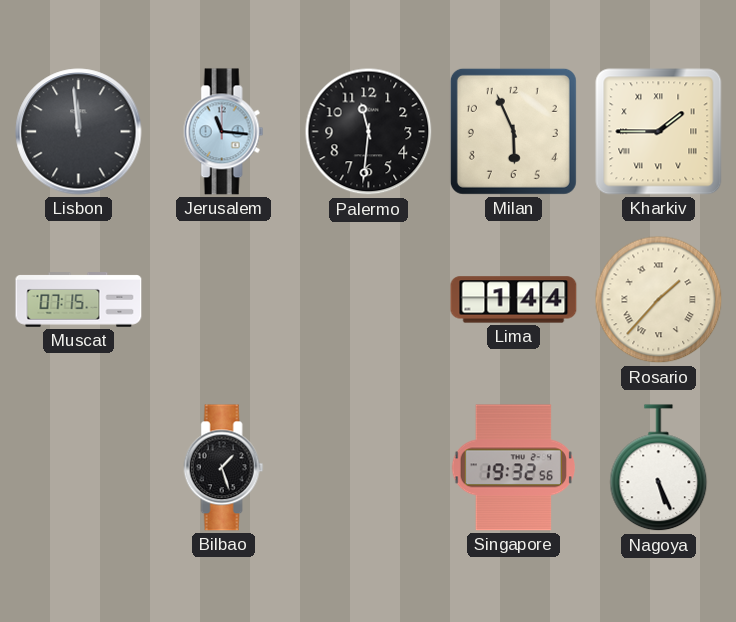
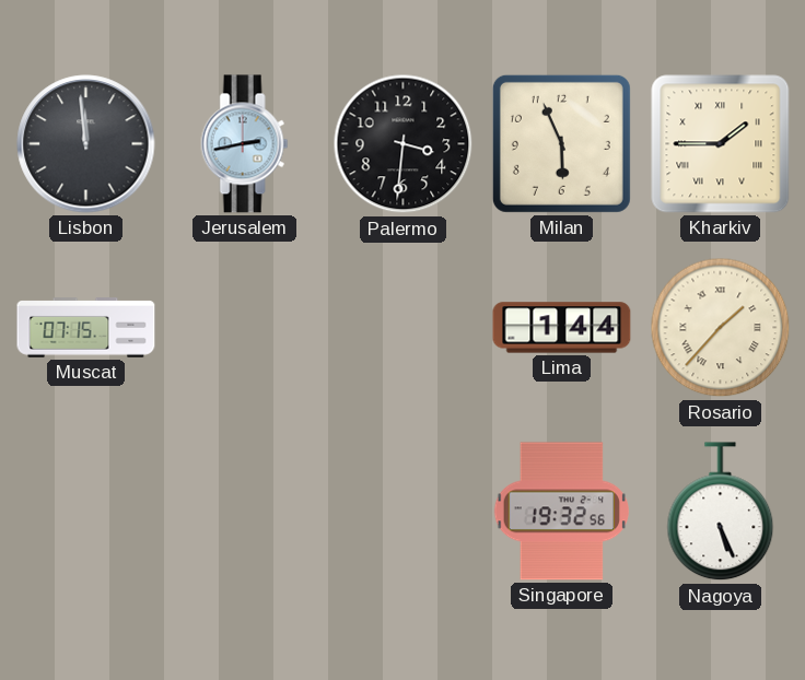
Jerusalem: 11:16 -> 2:43 (245, 144)
Palermo: 11:31 -> 3:31 (404, 144)
Bilbao: 1:27 -> none (224, 468)
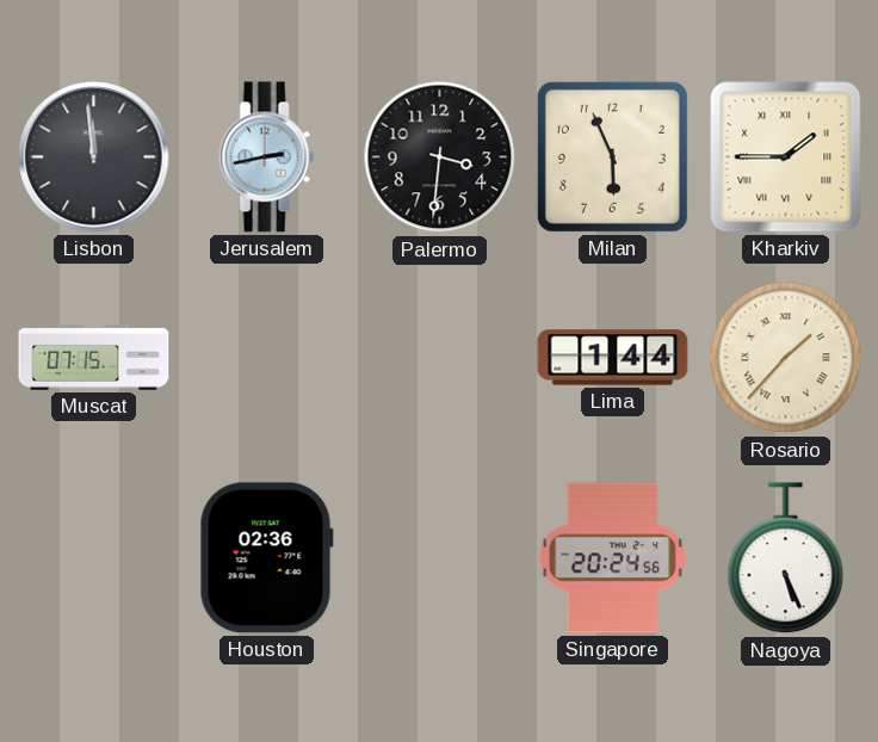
Houston: none -> 02:36 (266, 558)
Singapore: 19:32 -> 20:24 (612, 558)
